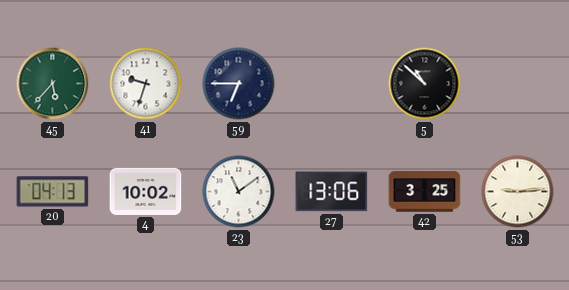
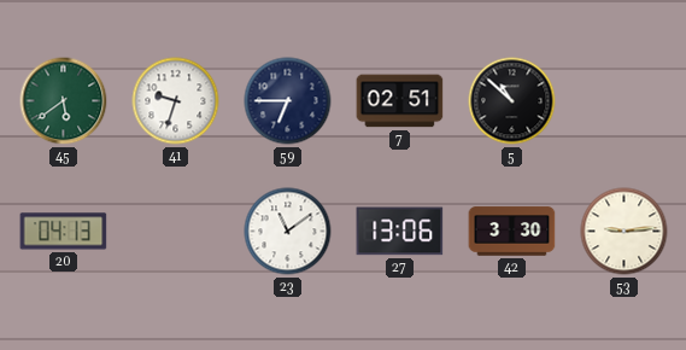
45: 5:37 -> 5:39 (64, 101)
7: none -> 02:51 (400, 101)
4: 10:02 -> none (146, 191)
42: 3:25 -> 3:30 (512, 232)
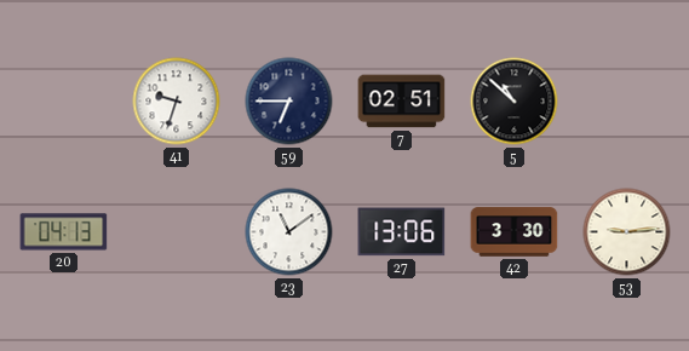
45: 5:39 -> none (64, 101)
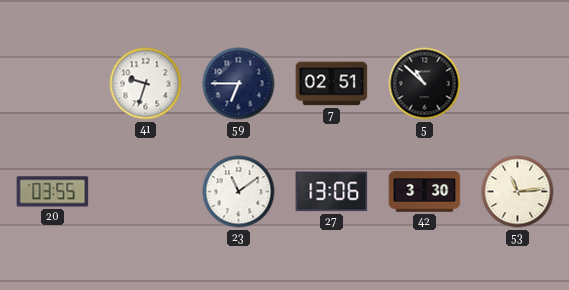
20: 04:13 -> 03:55 (53, 192)
53: 9:14 -> 11:14 (518, 192)
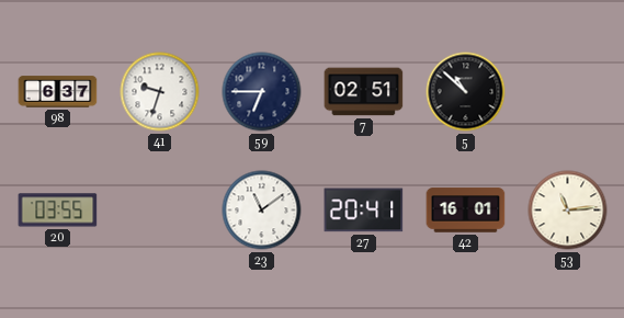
98: none -> 6:37 (58, 92)
27: 13:06 -> 20:41 (364, 211)
42: 3:30 -> 16:01 (466, 211)
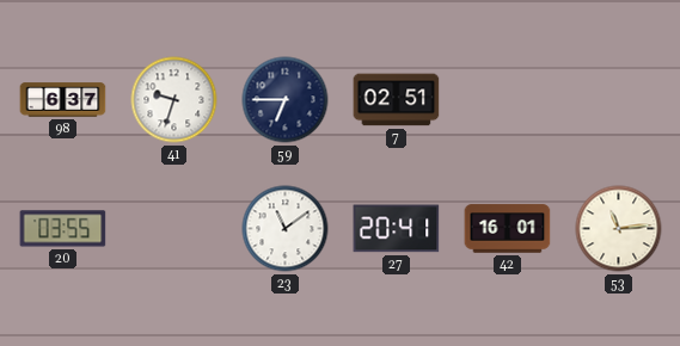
5: 10:52 -> none (466, 92)
